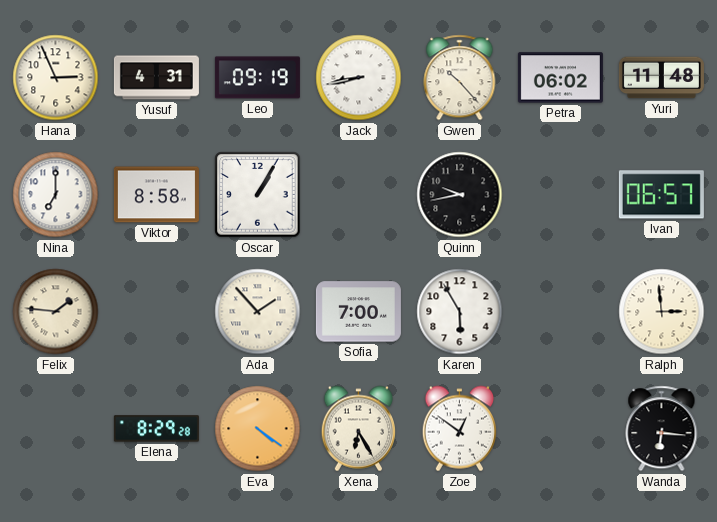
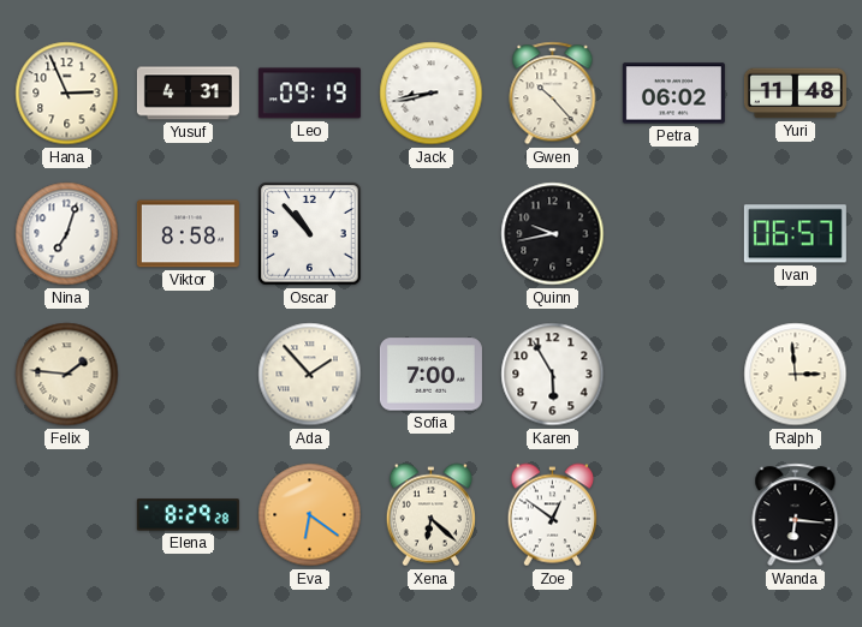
Nina: 7:00 -> 7:03 (67, 234)
Oscar: 1:05 -> 10:53 (310, 234)
Eva: 4:21 -> 6:21 (310, 515)
Xena: 6:25 -> 6:22 (430, 515)
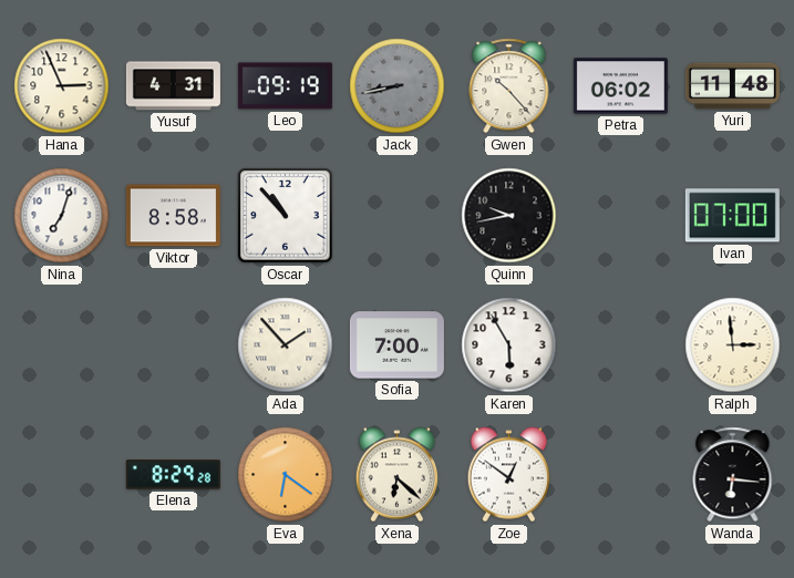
Jack dial: white -> grey (398, 86)
Ivan: 06:57 -> 07:00 (732, 216)
Felix: 1:46 -> none (67, 375)
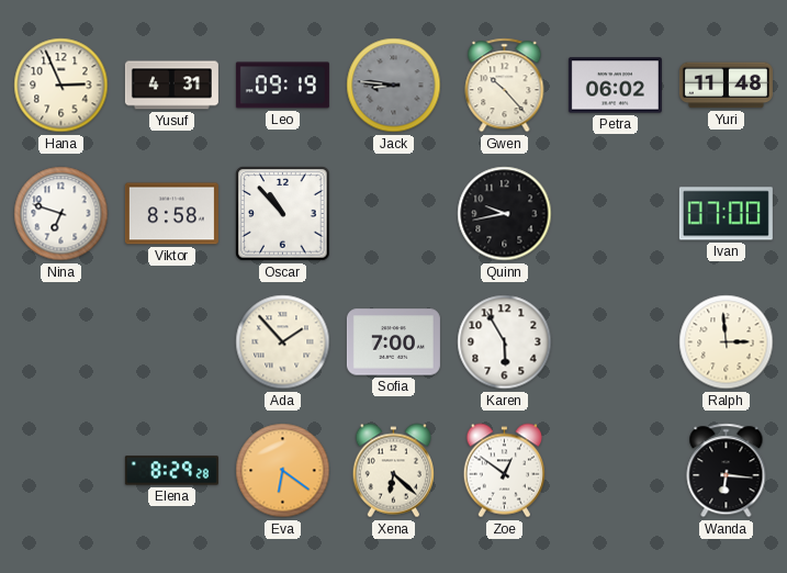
Jack: 8:43 -> 8:46 (394, 86)
Nina: 7:03 -> 6:48 (61, 214)
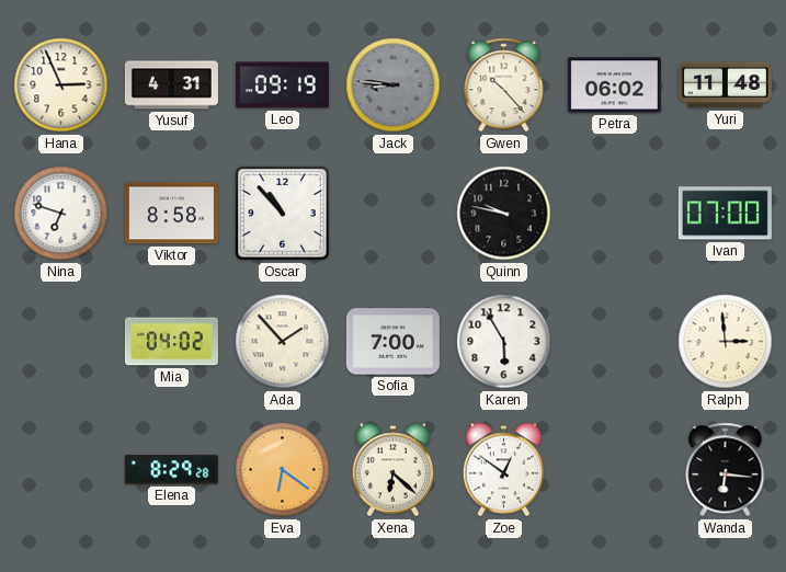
Quinn: 9:43 -> 9:47 (504, 214)
Mia: none -> 04:02 (171, 342)
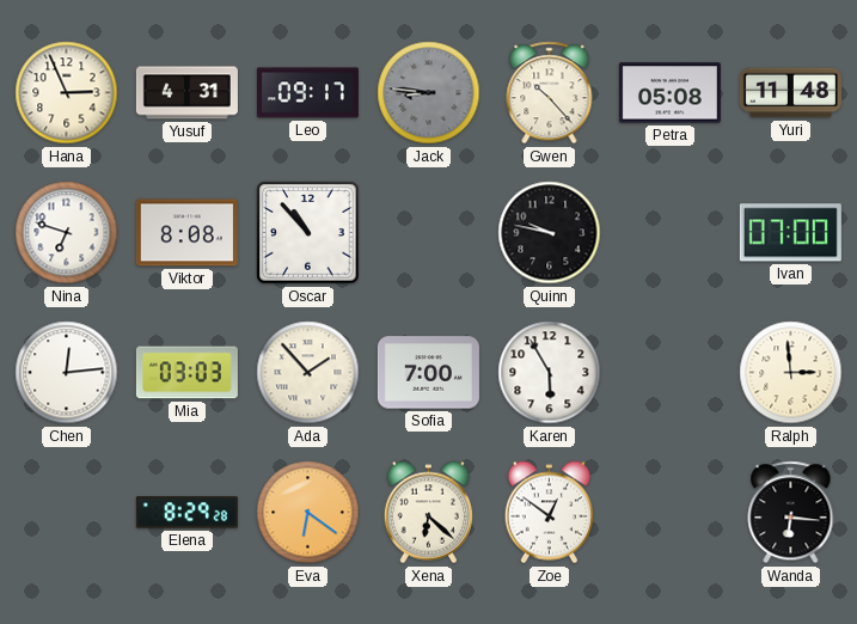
Leo: 09:19 -> 09:17 (307, 93)
Petra: 06:02 -> 05:08 (669, 93)
Viktor: 8:58 -> 8:08 (186, 233)
Chen: none -> 12:14 (67, 373)
Mia: 04:02 -> 03:03 (186, 373)
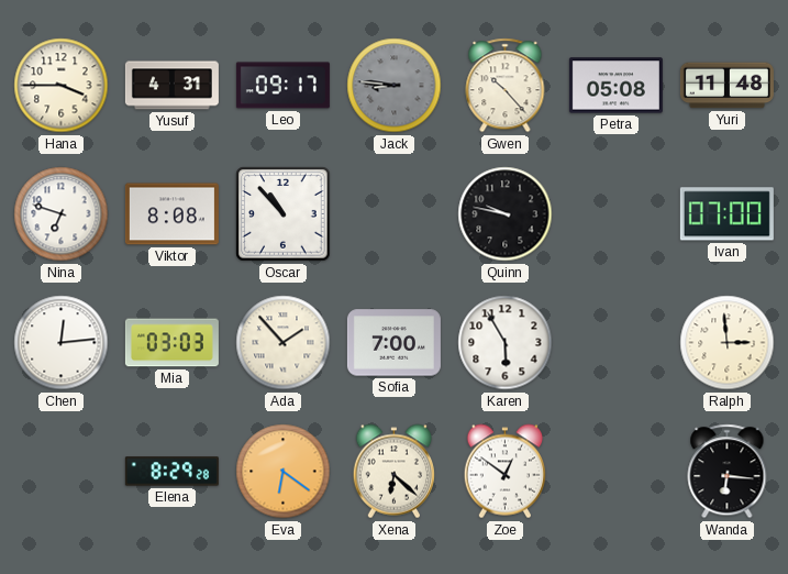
Hana: 2:56 -> 3:45 (62, 86)
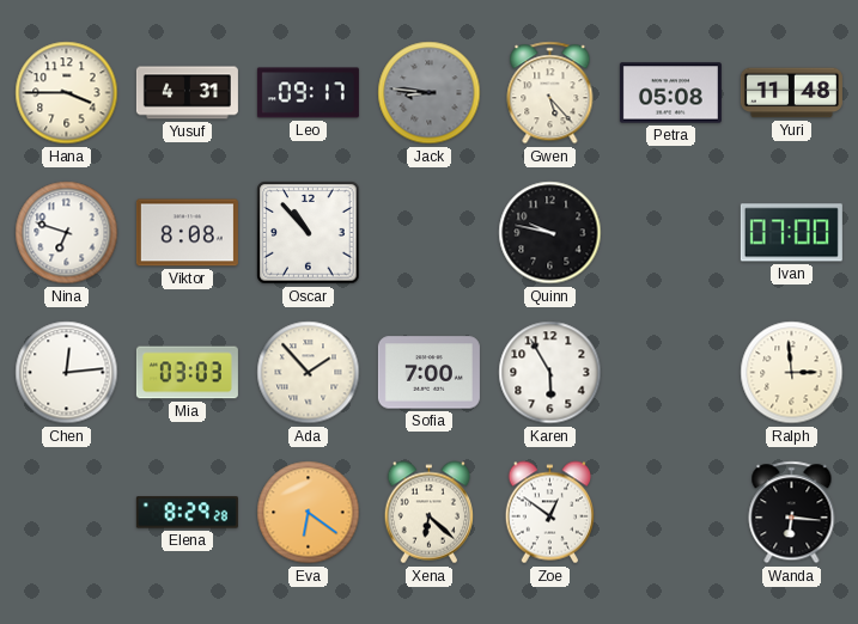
Gwen: 10:23 -> 5:23 (550, 93)
